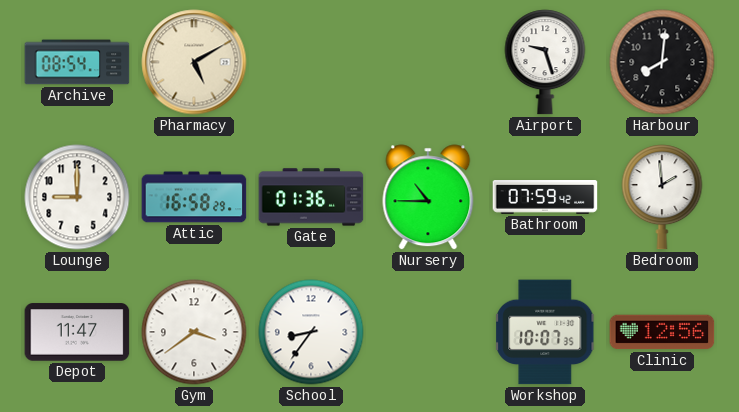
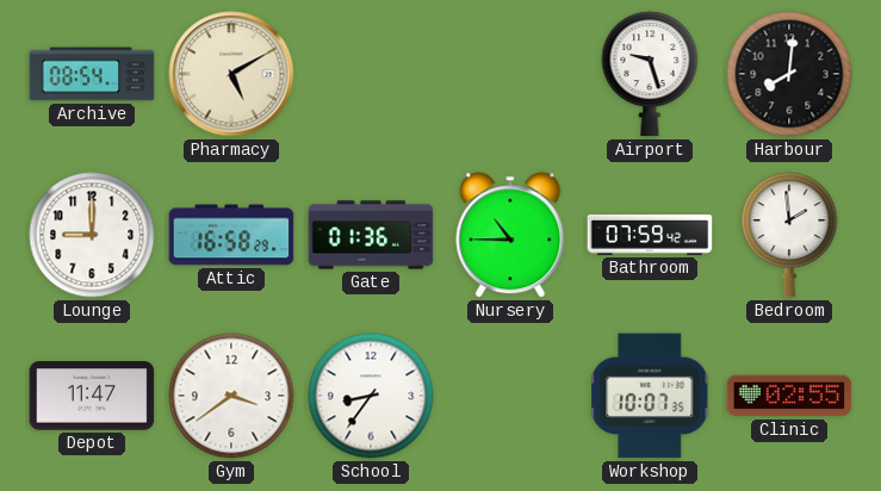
Clinic: 12:56 -> 02:55 (789, 396)
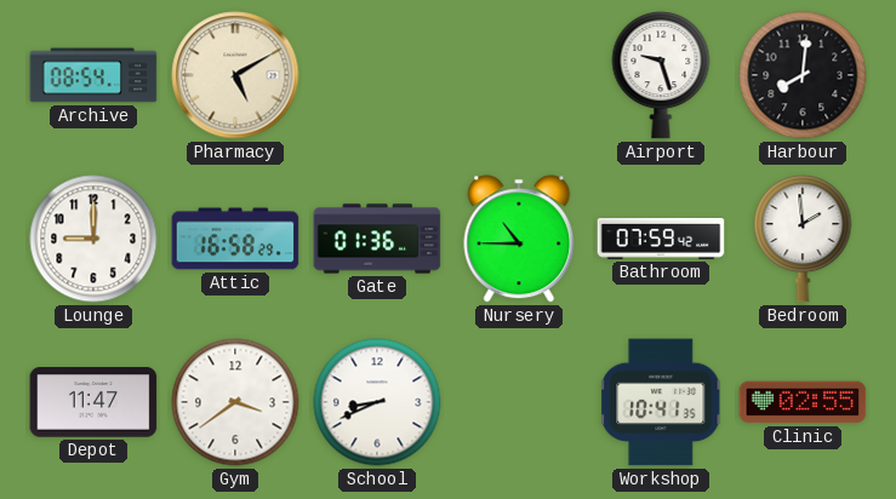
School: 8:36 -> 8:41 (377, 402)
Workshop: 10:07 -> 10:41 (662, 402)
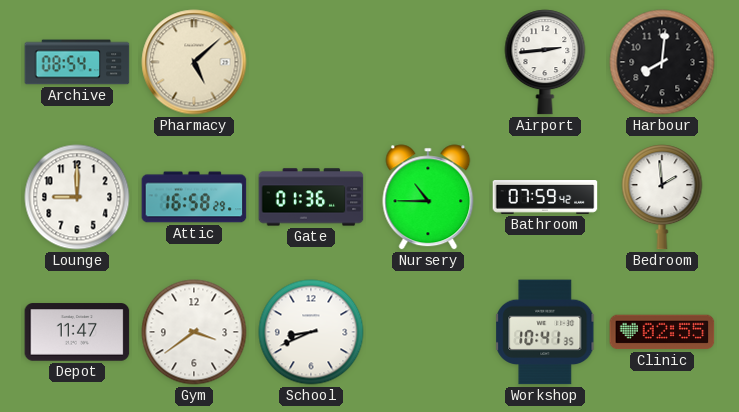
Pharmacy: 5:10 -> 5:08 (194, 62)
Airport: 9:27 -> 2:44 (545, 62)
